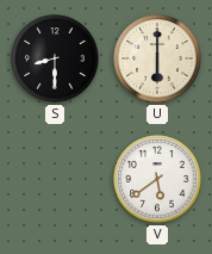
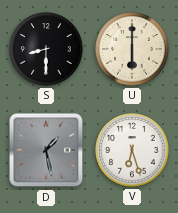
D: none -> 1:28 (46, 150)
V: 5:39 -> 6:27 (132, 150)
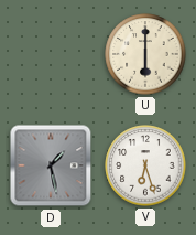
S: 8:30 -> none (46, 49)
